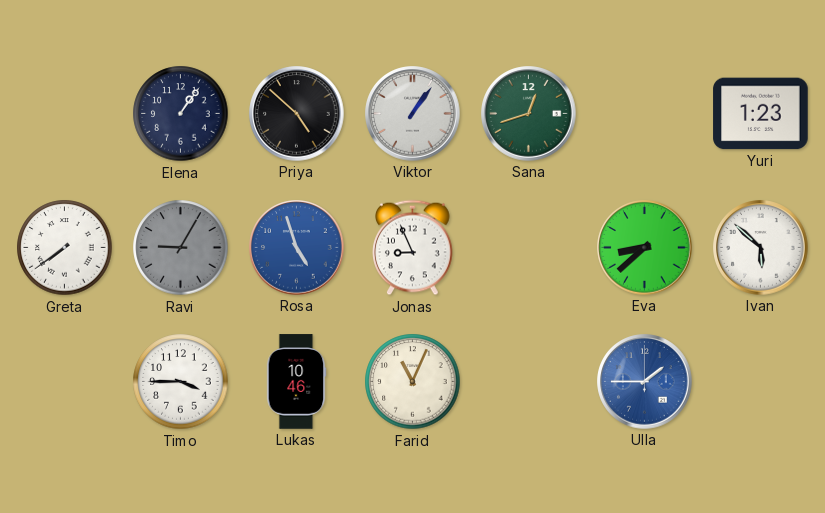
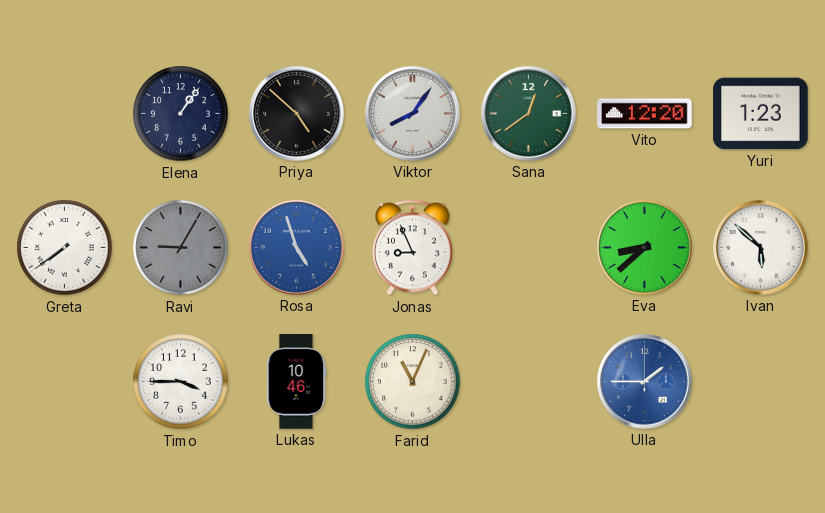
Viktor: 1:06 -> 8:06 (413, 114)
Sana: 12:42 -> 12:39 (529, 114)
Vito: none -> 12:20 (645, 114)
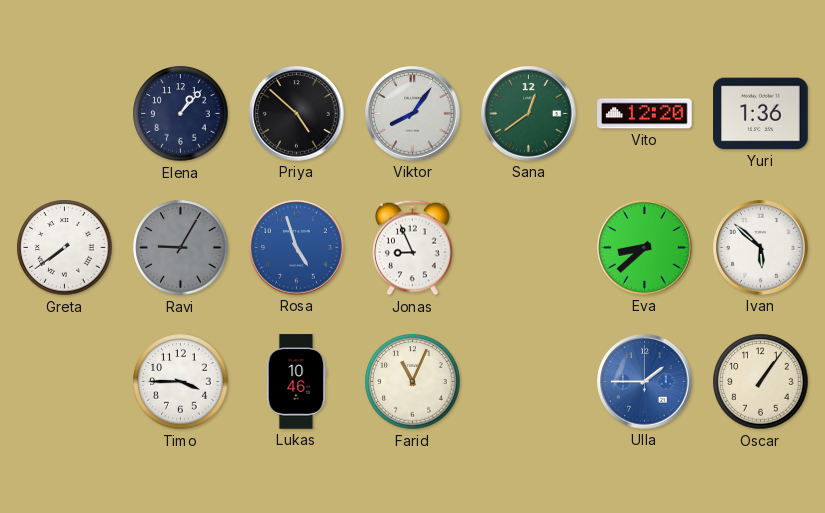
Elena: 1:06 -> 1:07 (181, 114)
Yuri: 1:23 -> 1:36 (761, 114)
Oscar: none -> 1:06 (761, 382)
